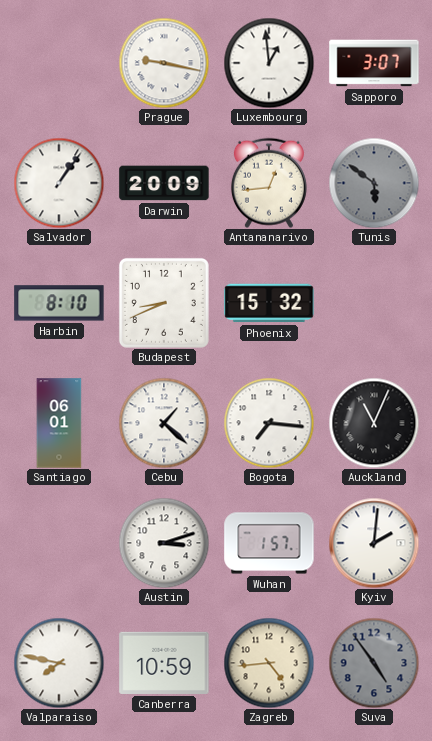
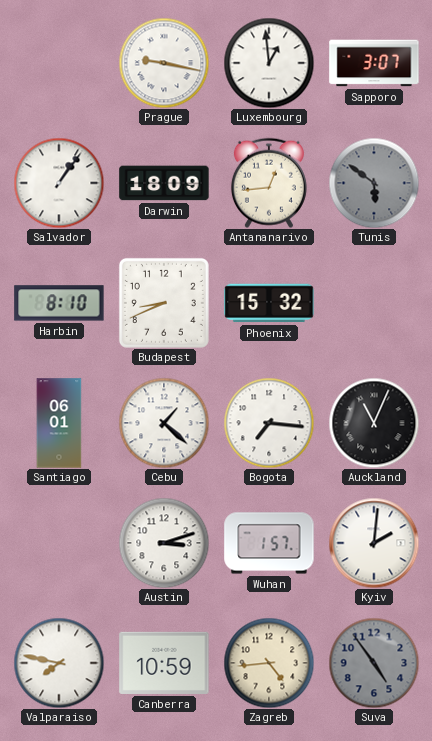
Darwin: 20:09 -> 18:09 (164, 183)
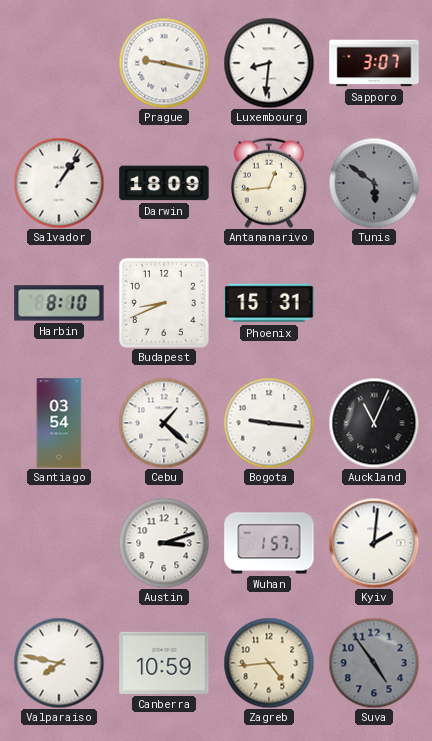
Luxembourg: 12:59 -> 8:31 (269, 63)
Phoenix: 15:32 -> 15:31 (269, 303)
Santiago: 06:01 -> 03:54 (59, 423)
Bogota: 7:16 -> 9:16 (269, 423)
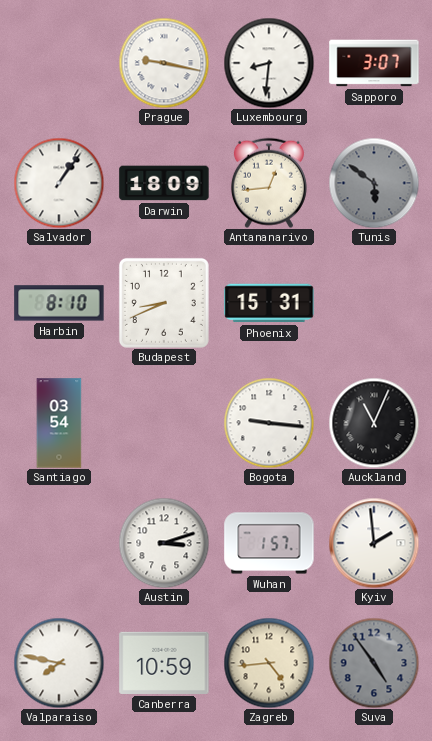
Cebu: 1:22 -> none (164, 423)
Kyiv: 2:01 -> 1:59 (374, 543)
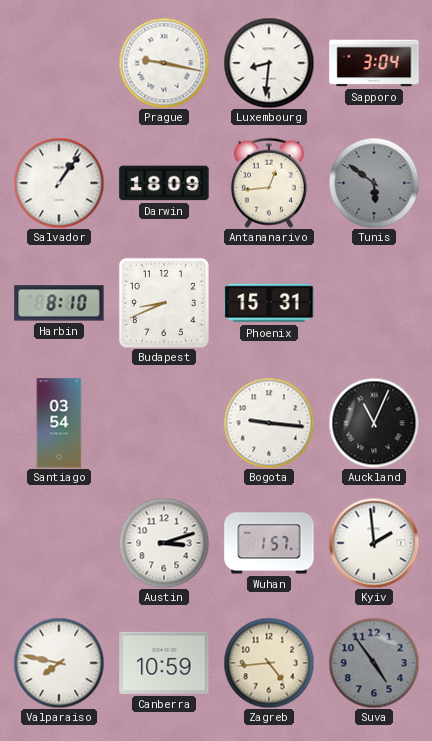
Sapporo: 3:07 -> 3:04 (374, 63)
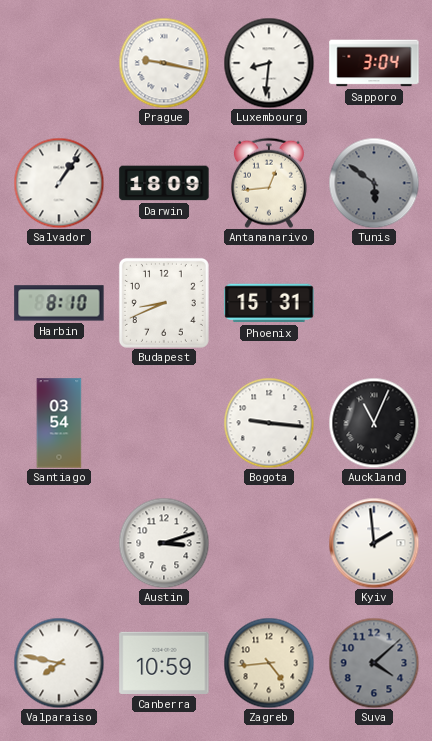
Wuhan: 1:57 -> none (269, 543)
Suva: 4:54 -> 4:08 (374, 663)
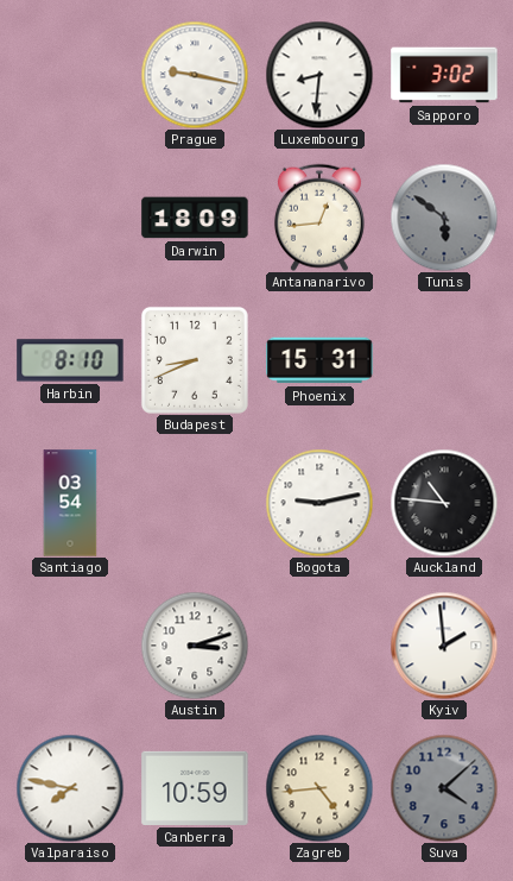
Sapporo: 3:04 -> 3:02 (444, 75)
Salvador: 1:06 -> none (59, 183)
Bogota: 9:16 -> 9:13 (319, 503)
Auckland: 11:04 -> 10:46 (444, 503)
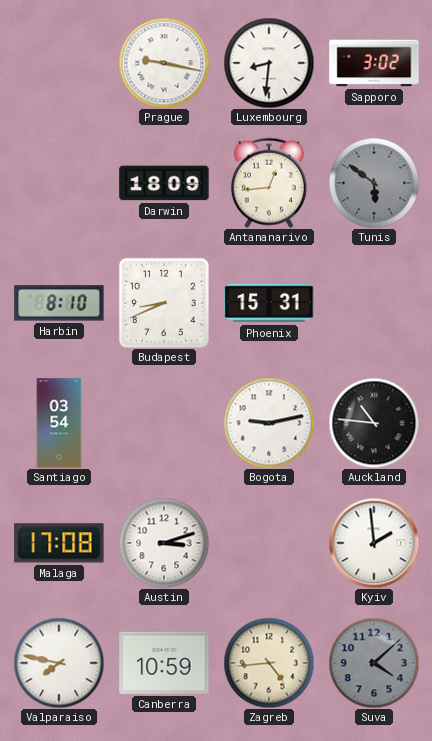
Malaga: none -> 17:08 (59, 543)
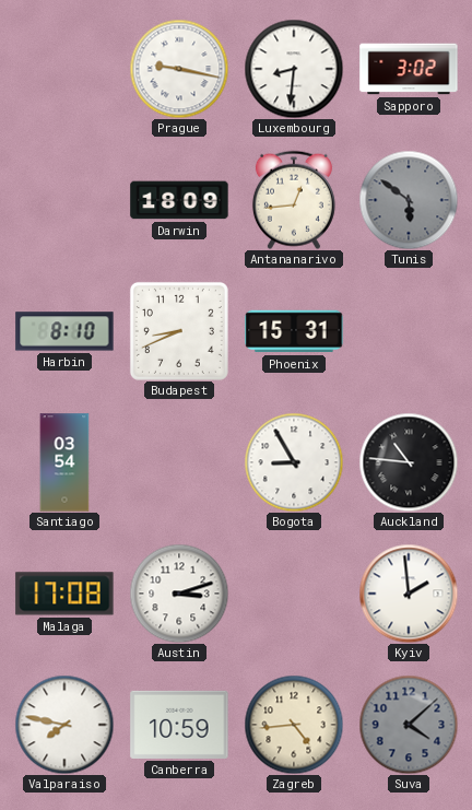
Bogota: 9:13 -> 8:55 (294, 462)
